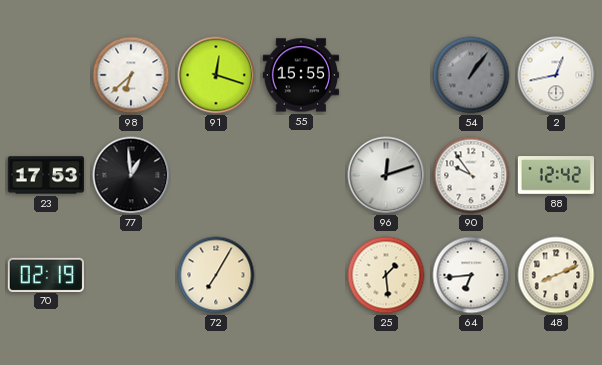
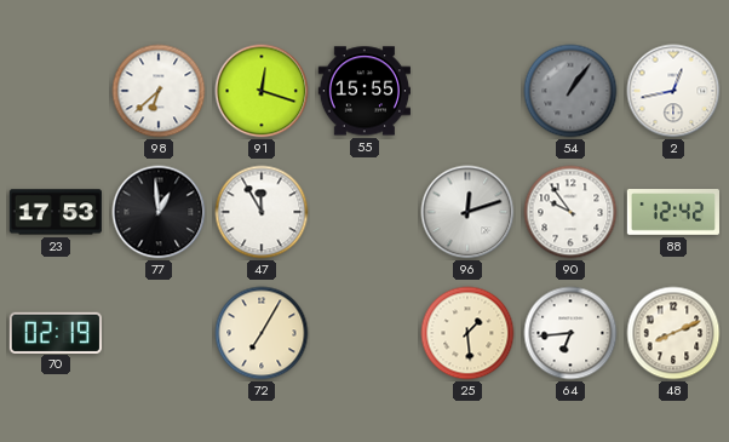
47: none -> 11:55 (262, 212)
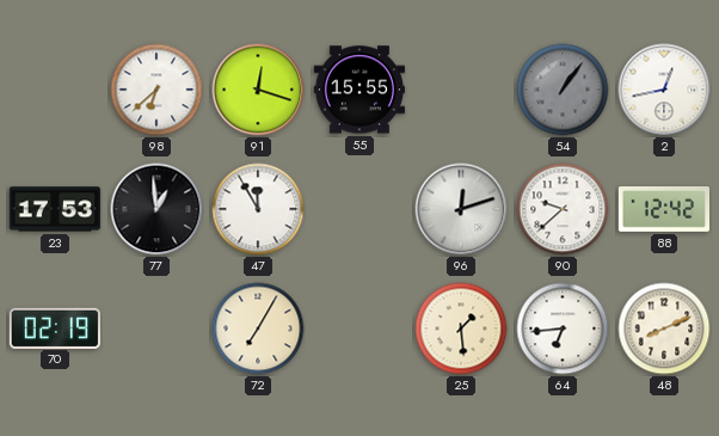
90: 9:54 -> 9:38 (563, 209)
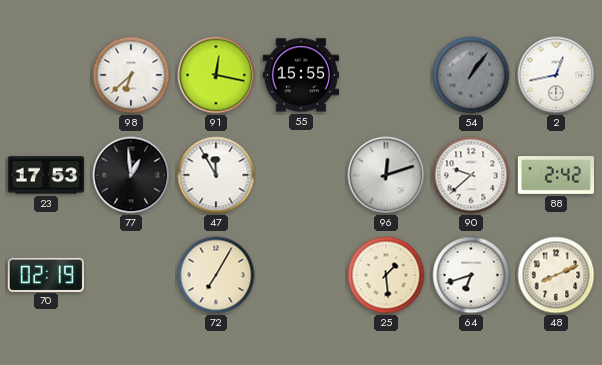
91: 12:18 -> 12:17 (216, 75)
88: 12:42 -> 2:42 (555, 176)
64: 6:44 -> 6:42 (471, 275)
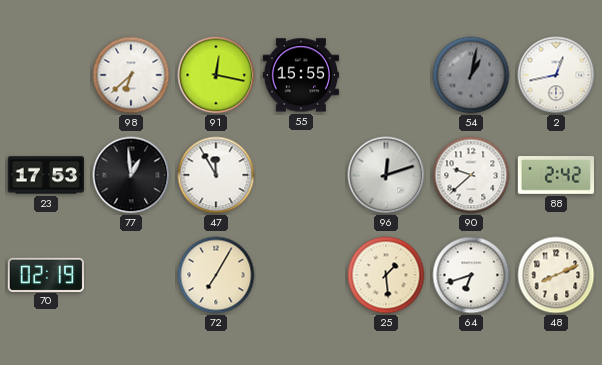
54: 1:06 -> 1:02 (471, 75)
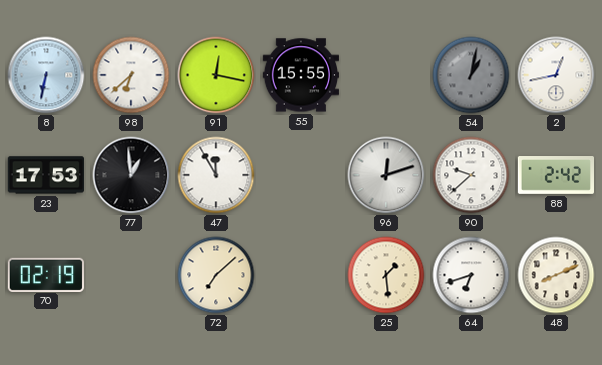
8: none -> 6:32 (46, 75)
72: 7:05 -> 7:08 (216, 275)
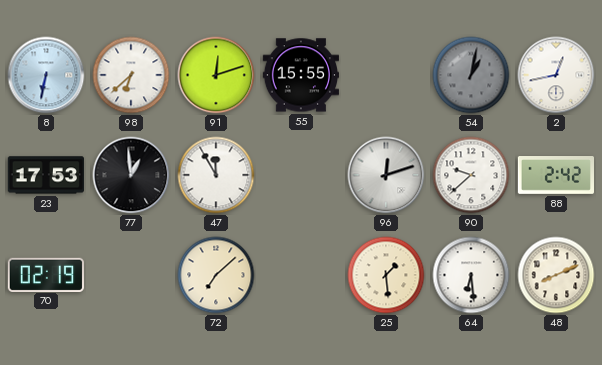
91: 12:17 -> 12:12 (216, 75)
64: 6:42 -> 6:29 (471, 275)
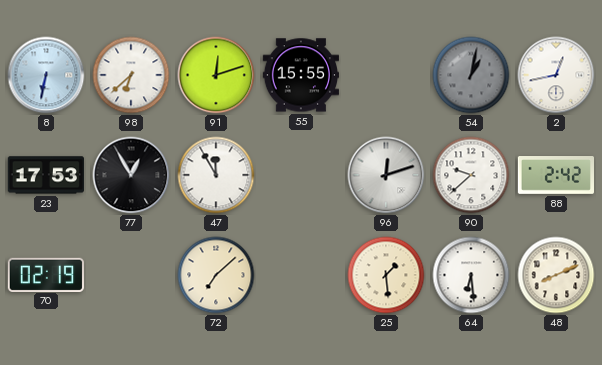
77: 12:59 -> 12:55 (131, 175)
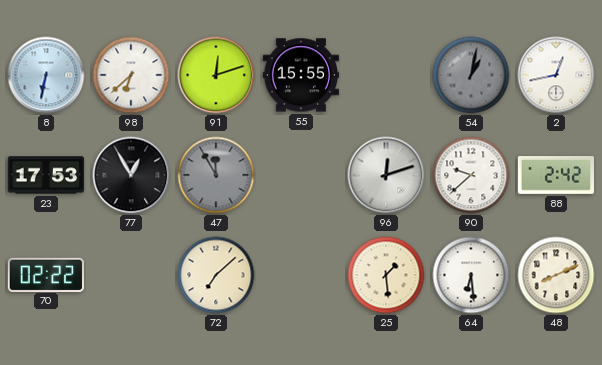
47 dial: white -> grey (216, 175)
70: 02:19 -> 02:22 (46, 274)
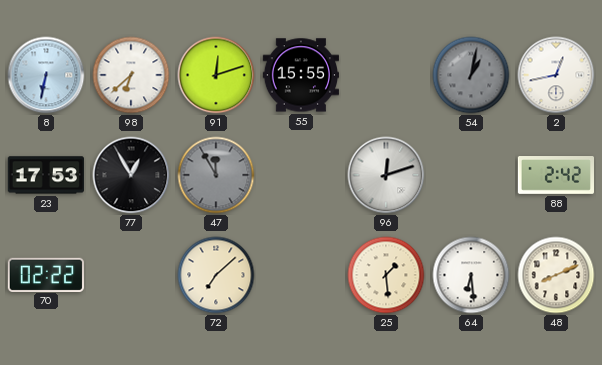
90: 9:38 -> none (471, 175)
